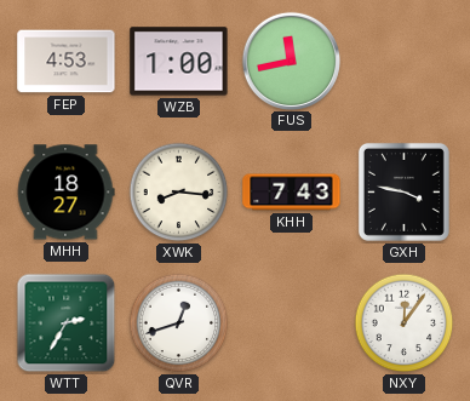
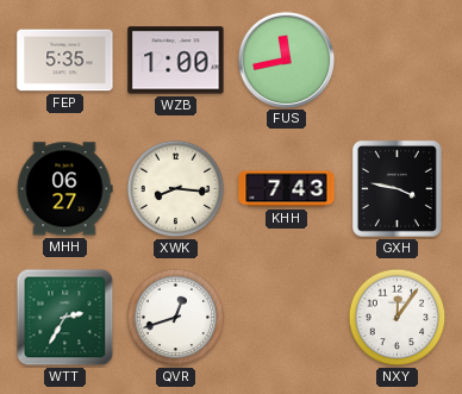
FEP: 4:53 -> 5:35 (65, 61)
MHH: 18:27 -> 06:27 (64, 189)
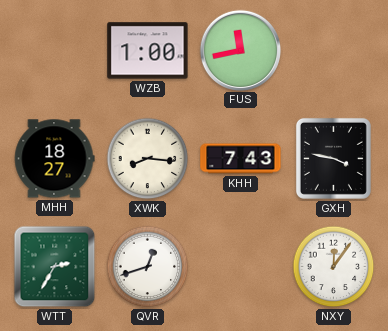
FEP: 5:35 -> none (65, 61)
MHH: 06:27 -> 18:27 (54, 159)
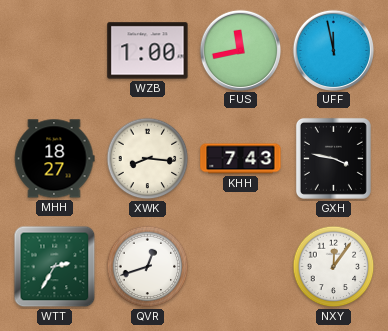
UFF: none -> 11:58 (333, 50)
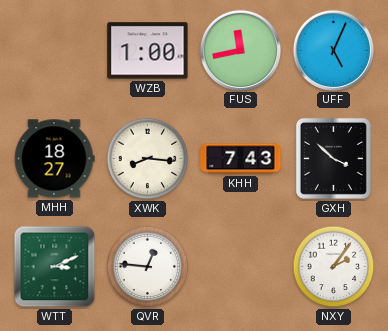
UFF: 11:58 -> 5:04 (333, 50)
GXH: 3:47 -> 3:52 (333, 158)
WTT: 2:35 -> 3:11 (55, 267)
QVR: 12:42 -> 12:46 (148, 267)
NXY: 12:06 -> 2:06 (334, 267)
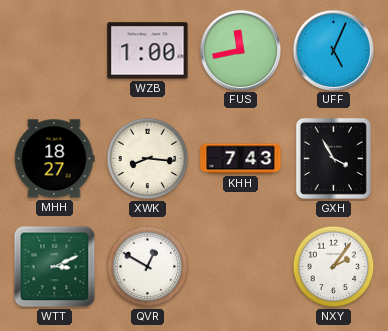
GXH: 3:52 -> 3:55 (333, 158)
QVR: 12:46 -> 12:50 (148, 267)
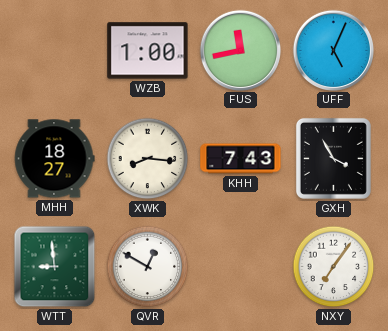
WTT: 3:11 -> 8:59 (55, 267)
NXY: 2:06 -> 7:06 (334, 267)
